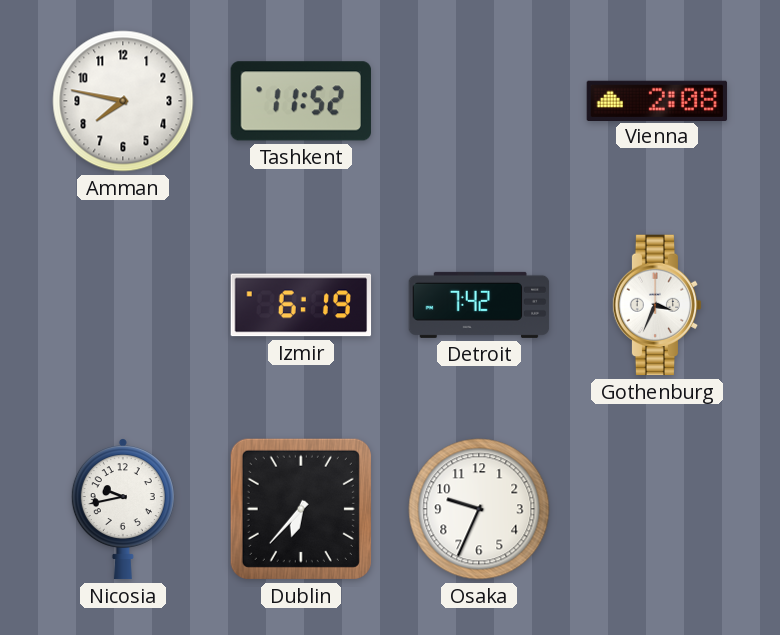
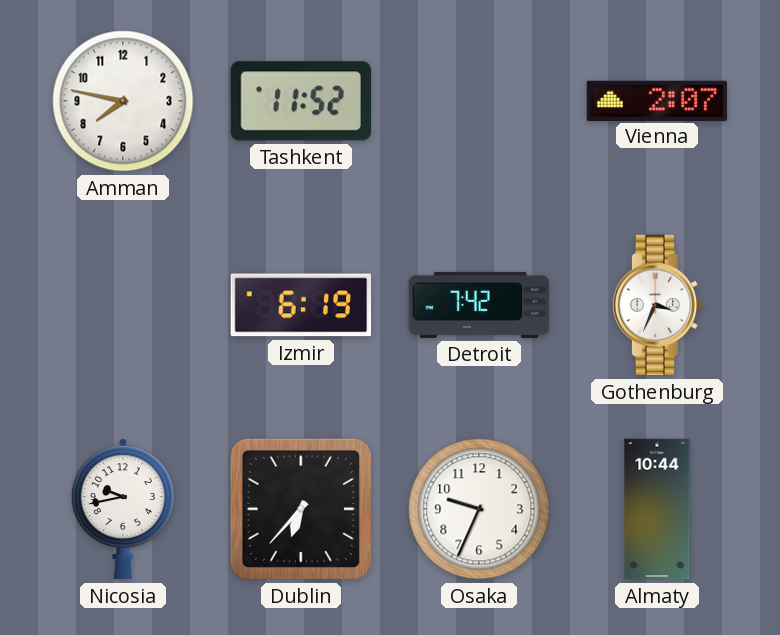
Vienna: 2:08 -> 2:07 (657, 100)
Almaty: none -> 10:44 (657, 509)
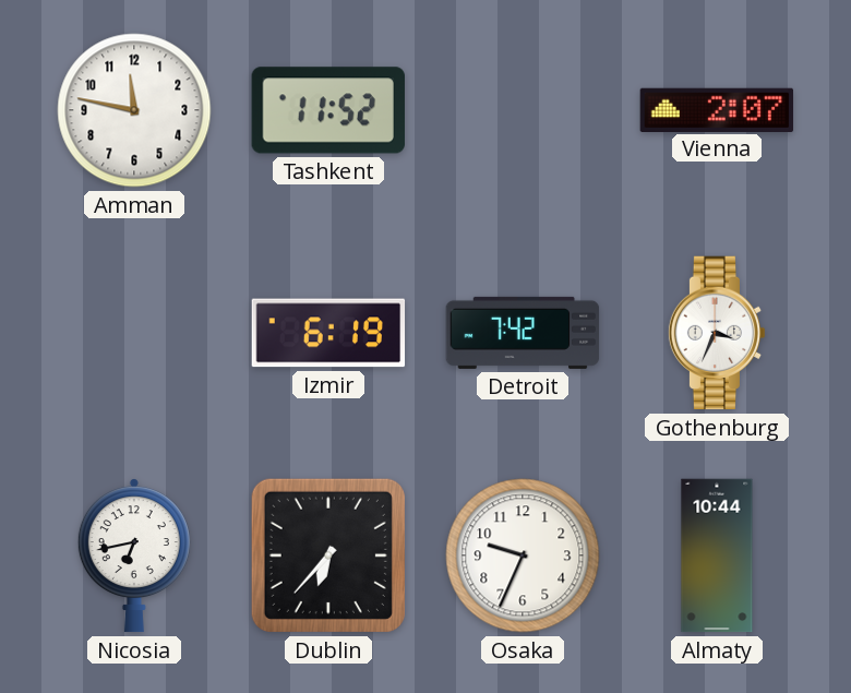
Amman: 7:47 -> 11:47 (134, 110)
Nicosia: 9:43 -> 6:43 (134, 555)
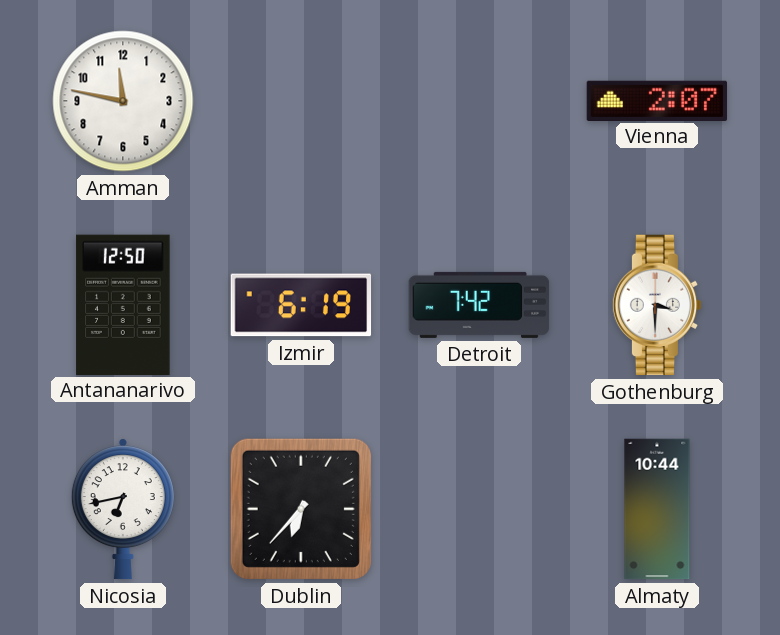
Tashkent: 11:52 -> none (328, 110)
Antananarivo: none -> 12:50 (123, 304)
Gothenburg: 3:34 -> 3:30 (657, 305)
Osaka: 9:34 -> none (523, 555)
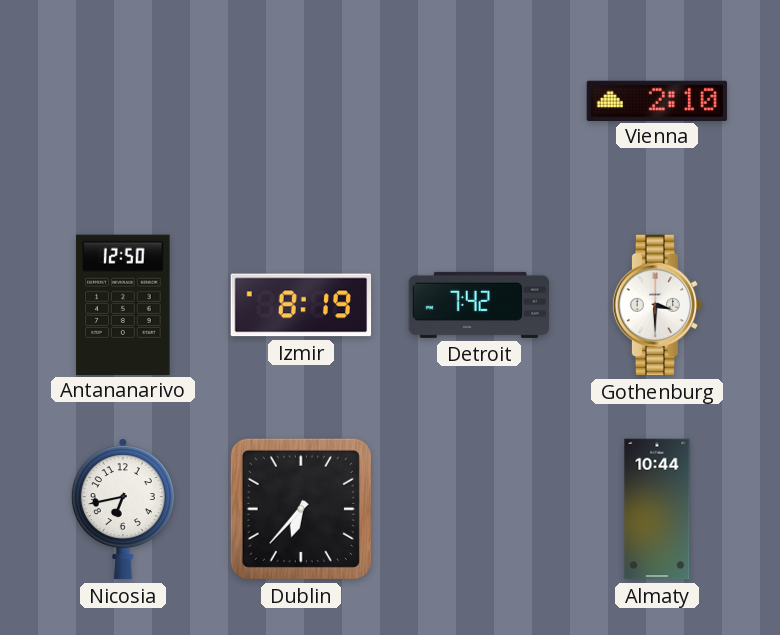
Amman: 11:47 -> none (123, 101)
Vienna: 2:07 -> 2:10 (657, 100)
Izmir: 6:19 -> 8:19 (301, 305)
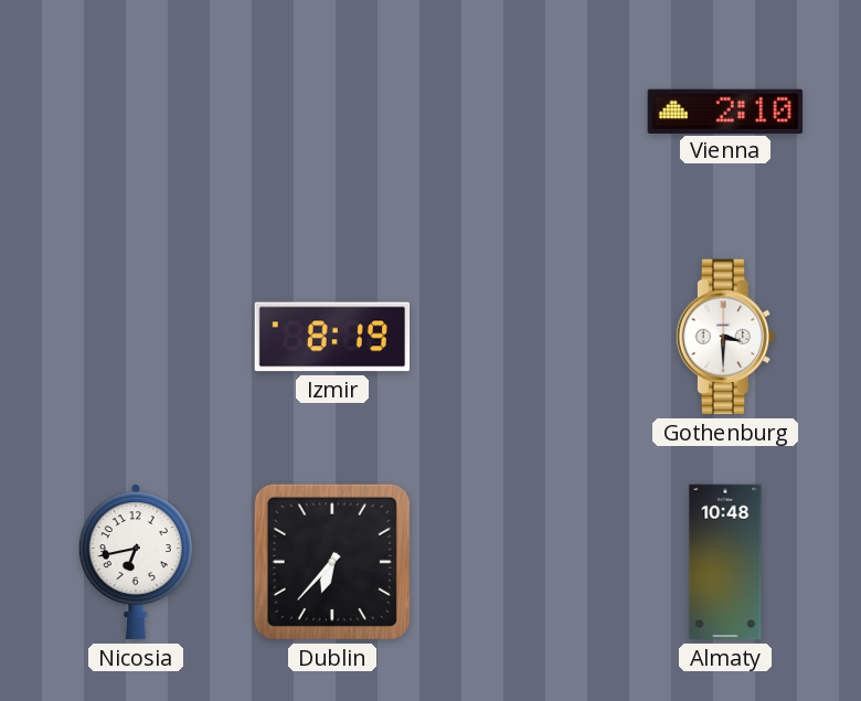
Antananarivo: 12:50 -> none (123, 304)
Detroit: 7:42 -> none (479, 305)
Almaty: 10:44 -> 10:48 (725, 562)
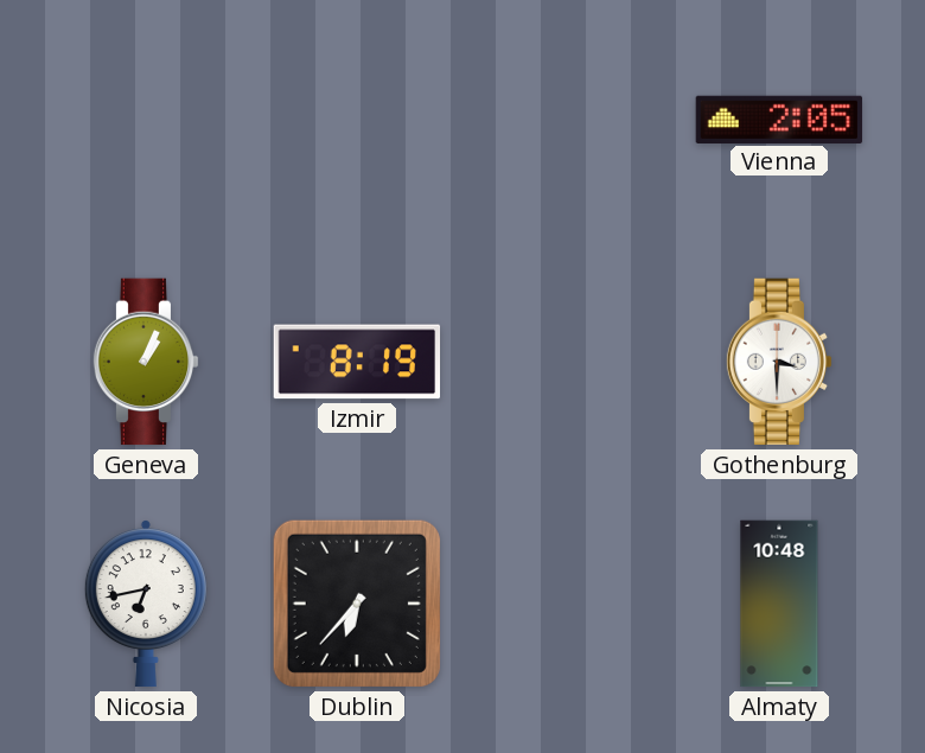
Vienna: 2:10 -> 2:05 (779, 119)
Geneva: none -> 1:04 (146, 362)
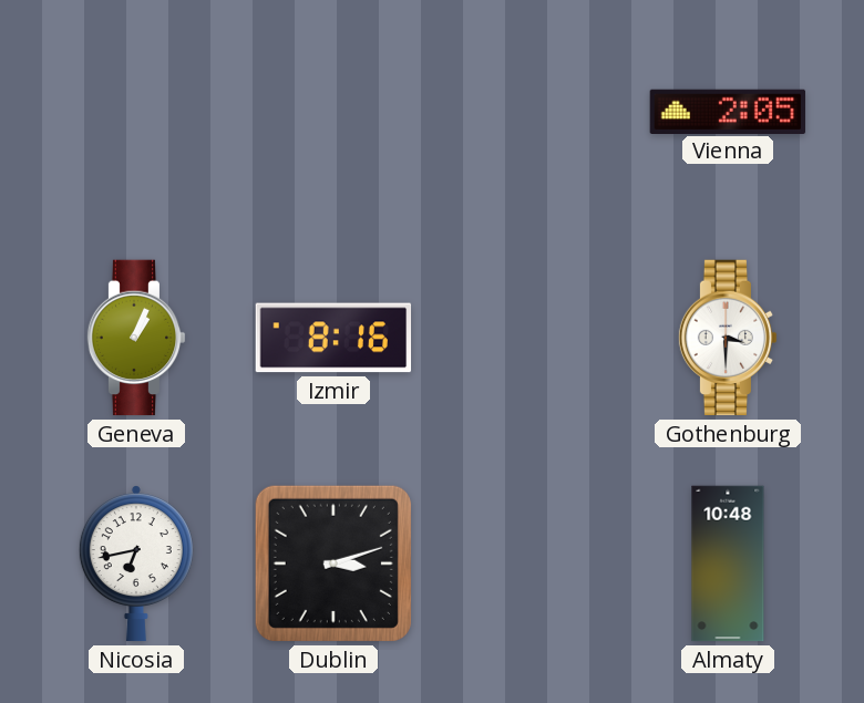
Izmir: 8:19 -> 8:16 (333, 338)
Dublin: 6:37 -> 3:12 (333, 564)
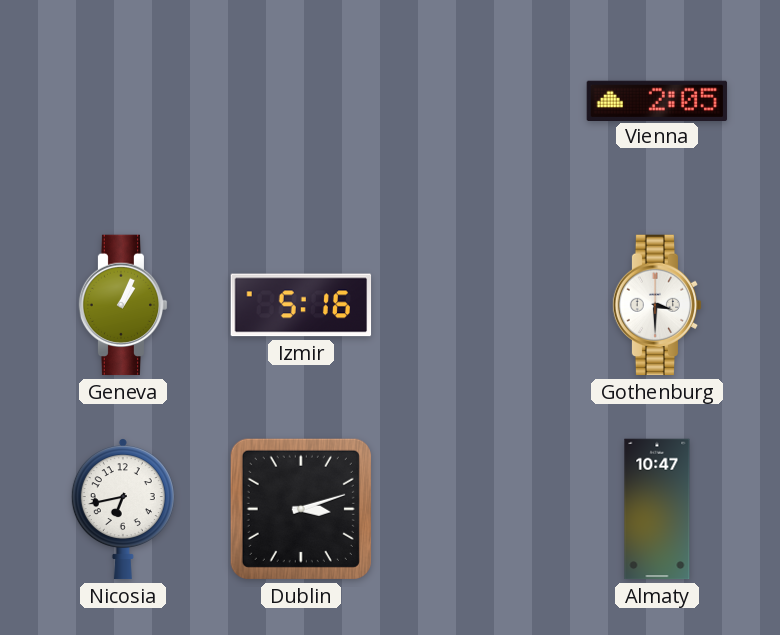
Izmir: 8:16 -> 5:16 (301, 305)
Almaty: 10:48 -> 10:47 (657, 509)
